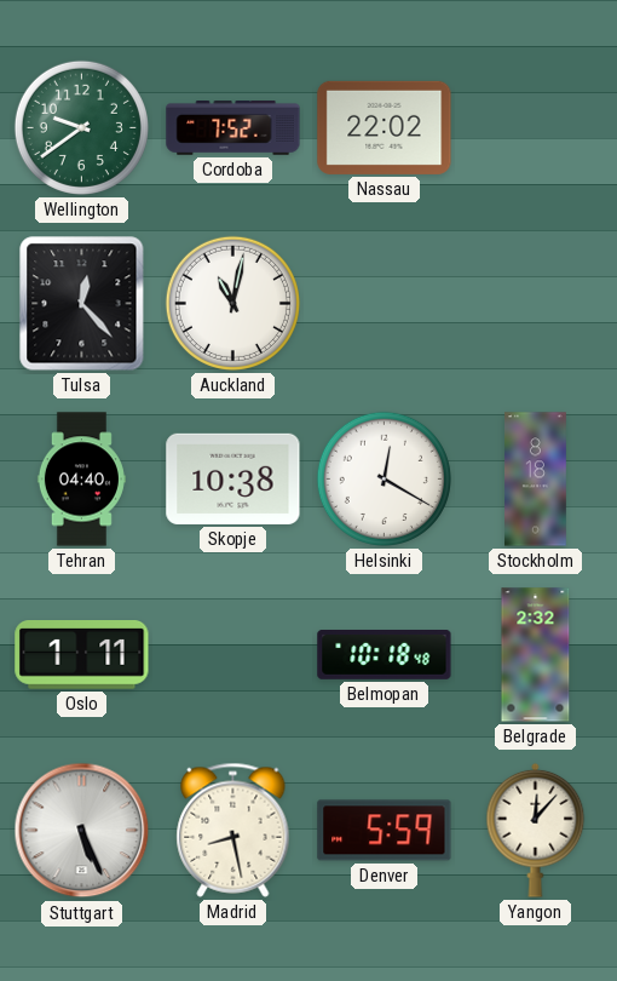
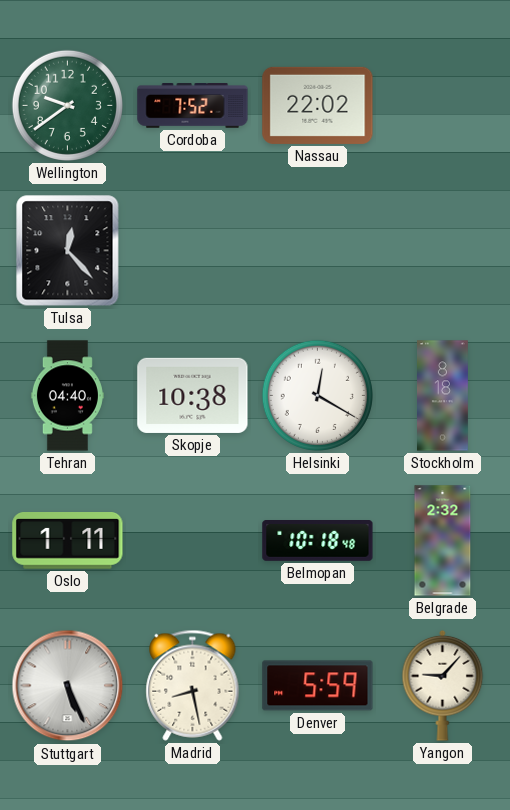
Auckland: 11:02 -> none (232, 303)
Yangon: 12:07 -> 9:07 (443, 685)
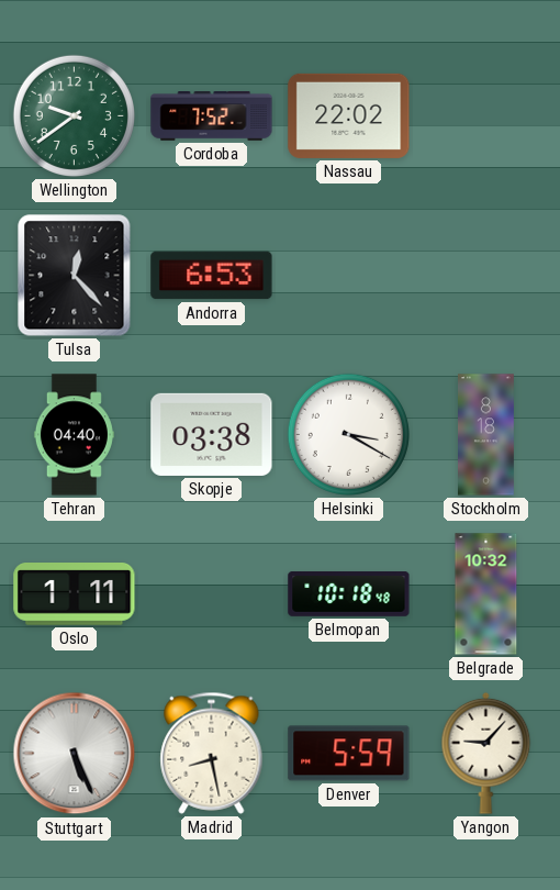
Andorra: none -> 6:53 (212, 276)
Skopje: 10:38 -> 03:38 (212, 434)
Helsinki: 12:20 -> 3:20 (348, 434)
Belgrade: 2:32 -> 10:32 (486, 594)
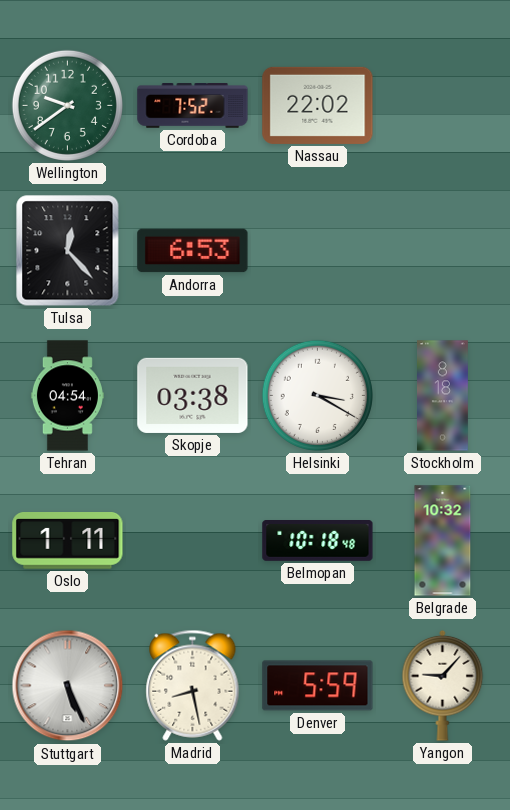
Tehran: 04:40 -> 04:54 (67, 396)
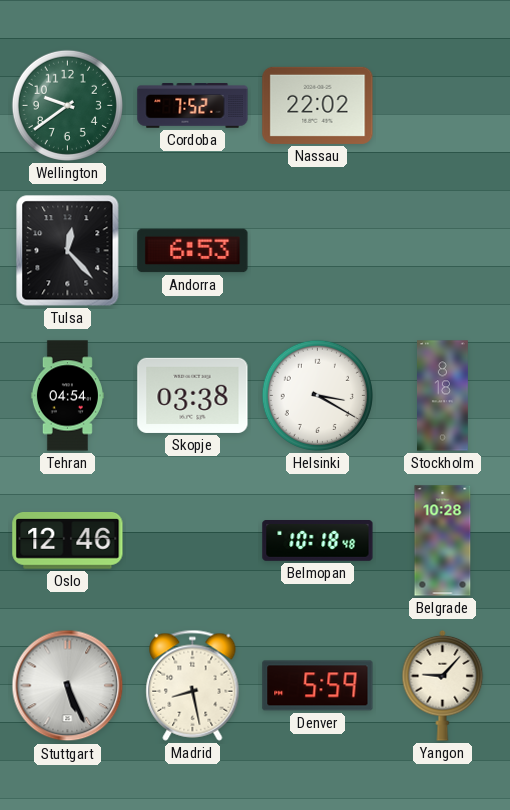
Oslo: 1:11 -> 12:46 (68, 541)
Belgrade: 10:32 -> 10:28 (443, 541)
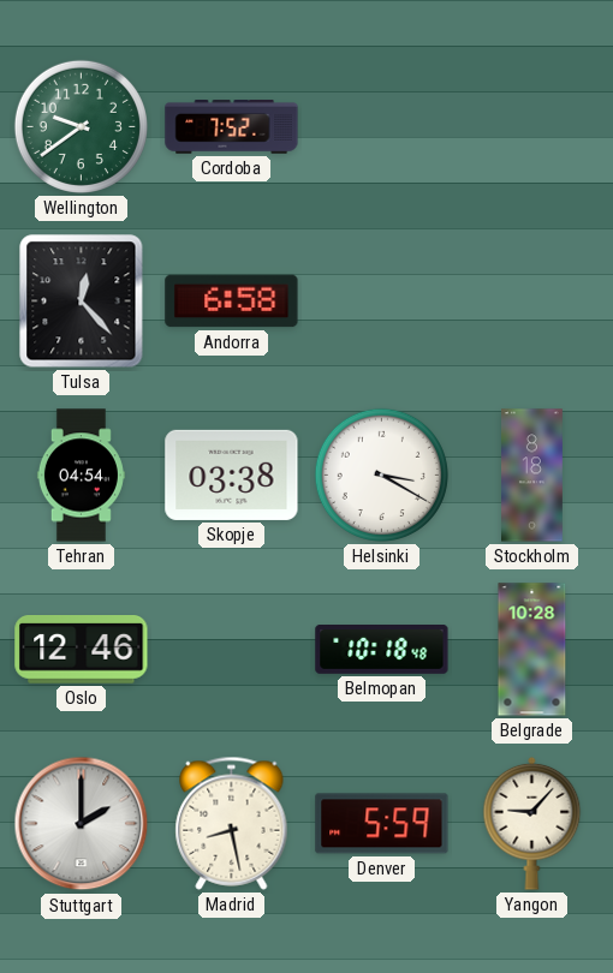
Nassau: 22:02 -> none (318, 105)
Andorra: 6:53 -> 6:58 (232, 302)
Stuttgart: 5:26 -> 2:00 (82, 824)
